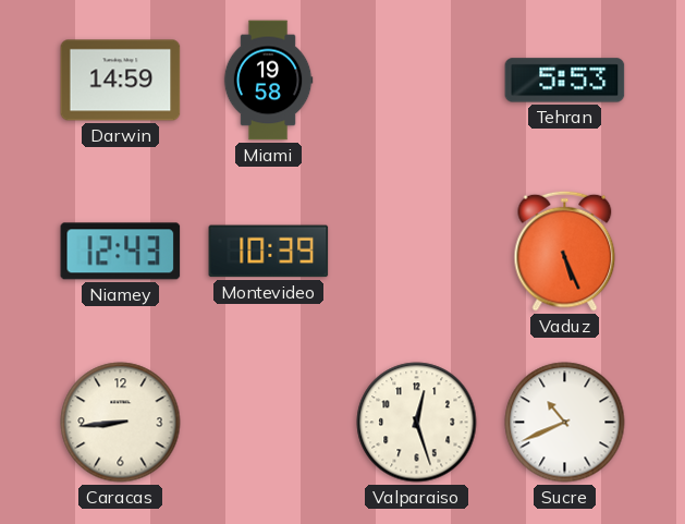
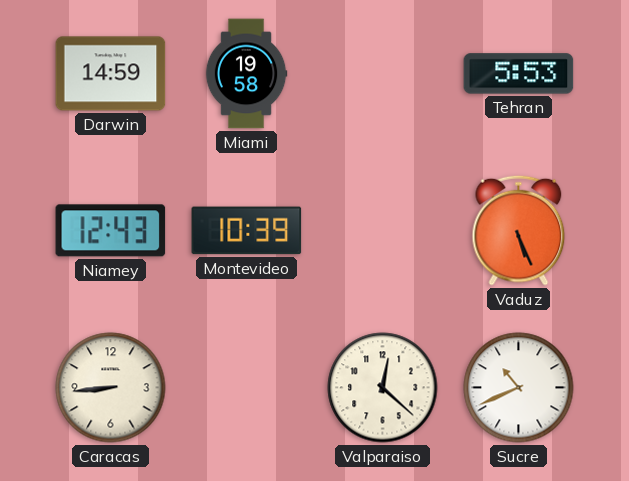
Valparaiso: 12:27 -> 12:22 (383, 388)
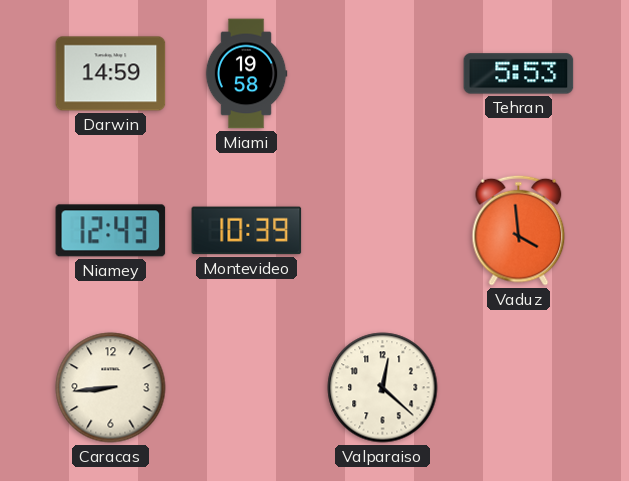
Vaduz: 5:26 -> 3:59 (519, 230)
Sucre: 10:41 -> none (519, 388)
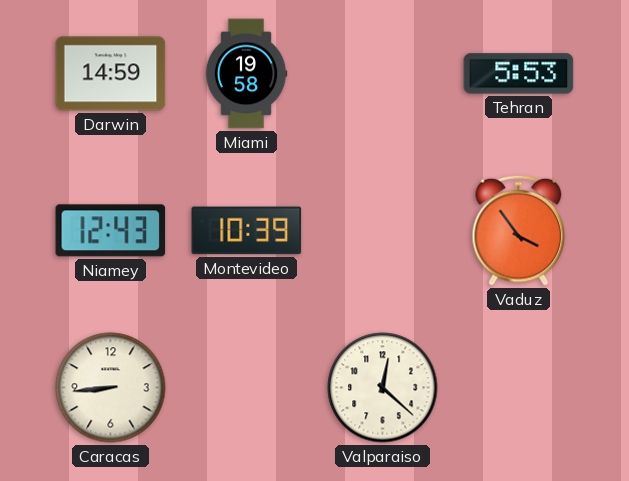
Vaduz: 3:59 -> 3:54 (519, 230)
